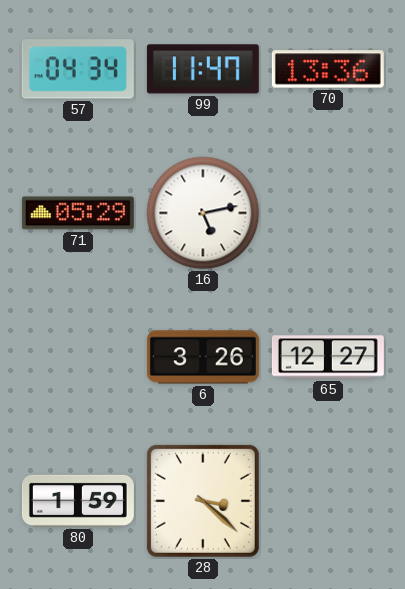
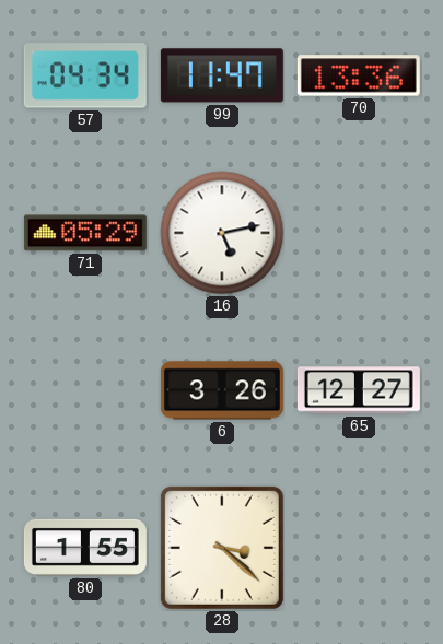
80: 1:59 -> 1:55 (85, 548)
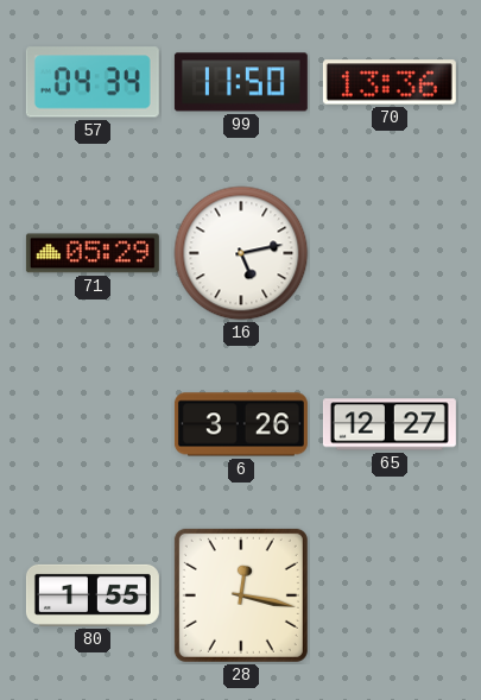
99: 11:47 -> 11:50 (241, 82)
28: 3:22 -> 12:17 (241, 595)
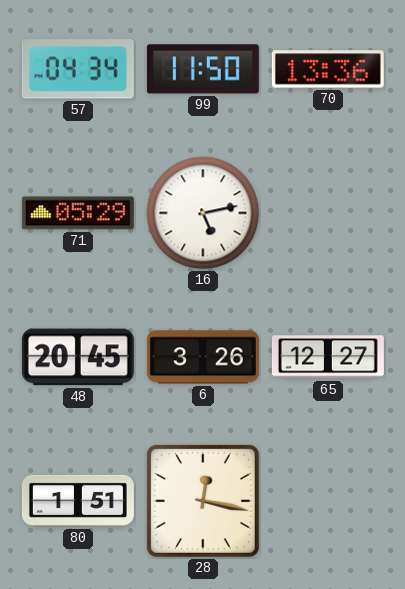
48: none -> 20:45 (78, 357)
80: 1:55 -> 1:51 (78, 501)
